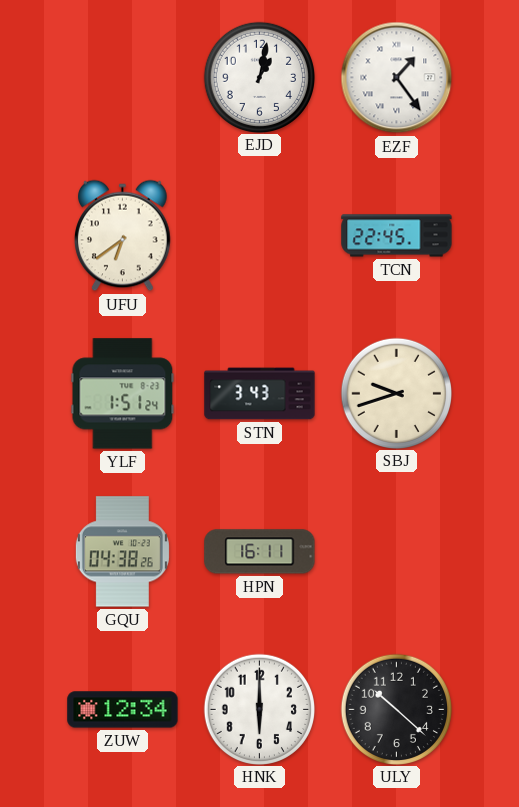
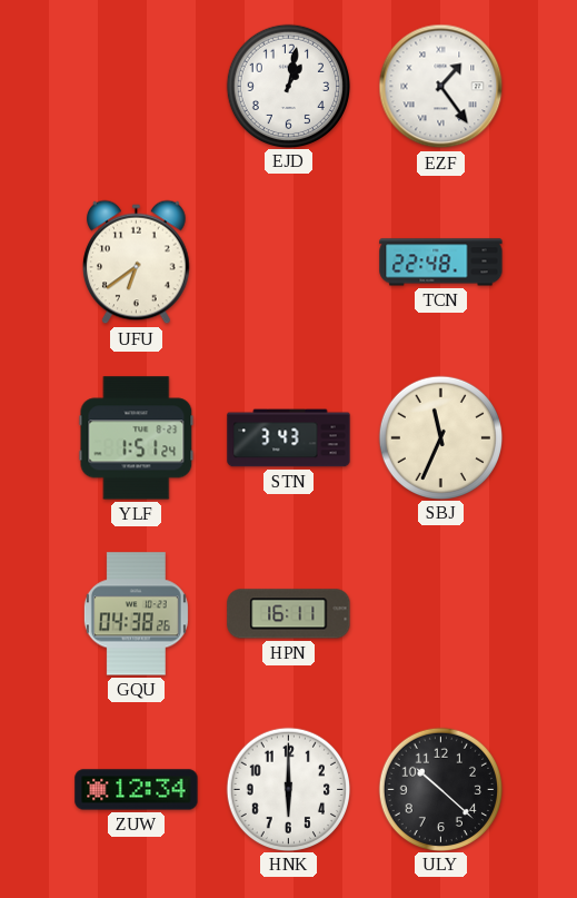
TCN: 22:45 -> 22:48 (441, 263)
SBJ: 9:42 -> 11:34 (440, 437)
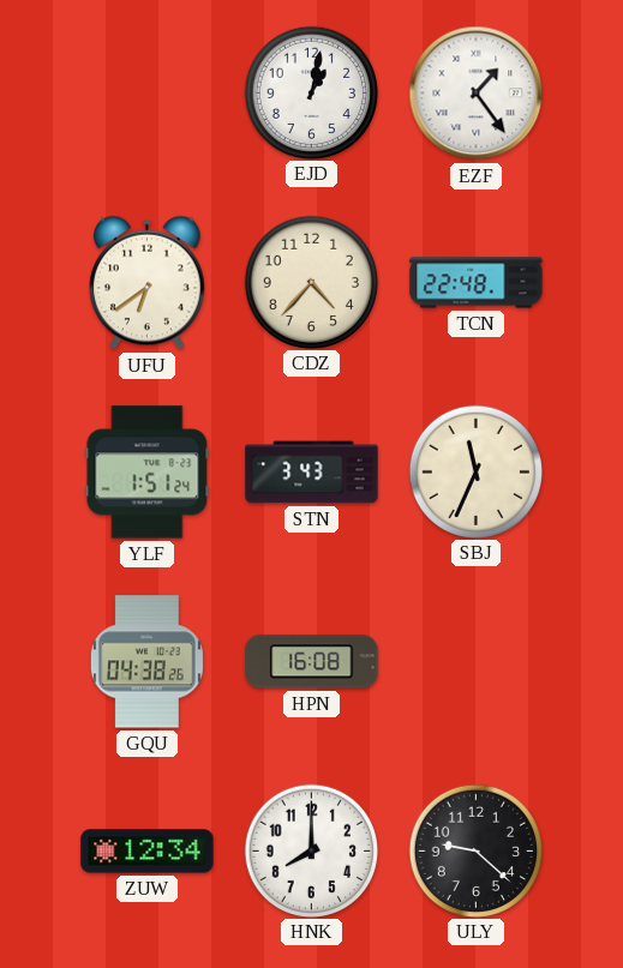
CDZ: none -> 4:37 (311, 282)
HPN: 16:11 -> 16:08 (312, 662)
HNK: 6:00 -> 8:00 (311, 850)
ULY: 10:22 -> 9:22 (475, 850)
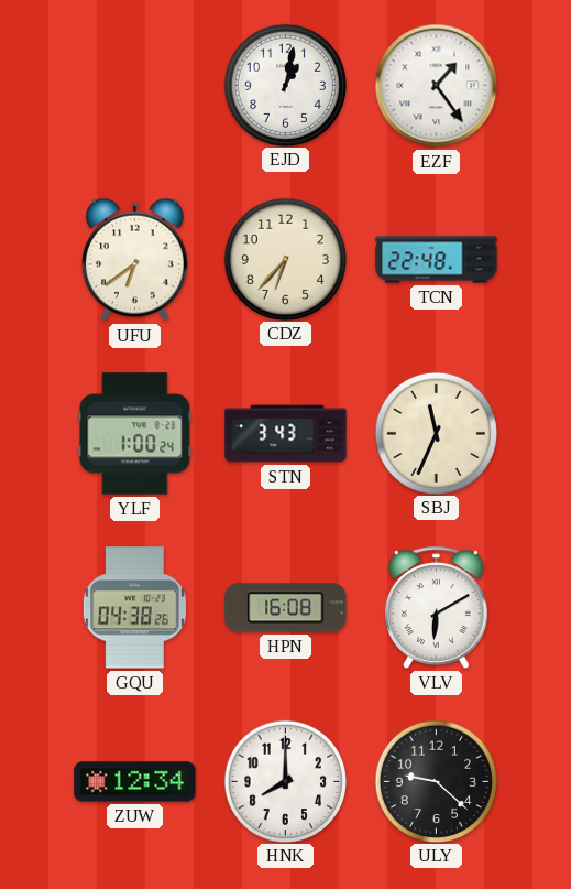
CDZ: 4:37 -> 6:37 (285, 259)
YLF: 1:51 -> 1:00 (135, 434)
VLV: none -> 6:10 (437, 607)
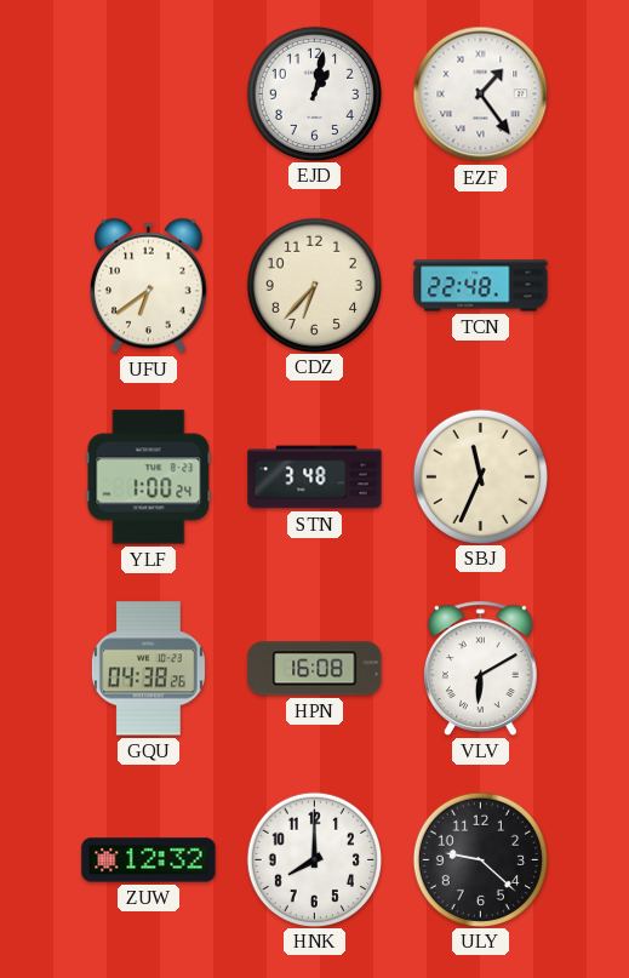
STN: 3:43 -> 3:48 (315, 477)
ZUW: 12:34 -> 12:32 (149, 860)
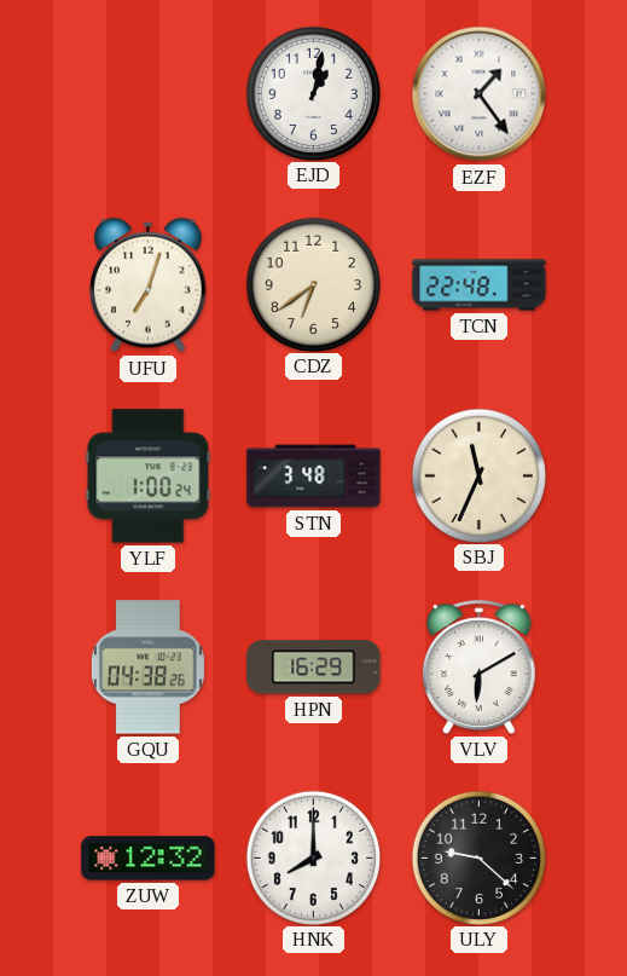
UFU: 6:39 -> 7:03 (149, 285)
CDZ: 6:37 -> 6:39 (313, 284)
HPN: 16:08 -> 16:29 (314, 668)
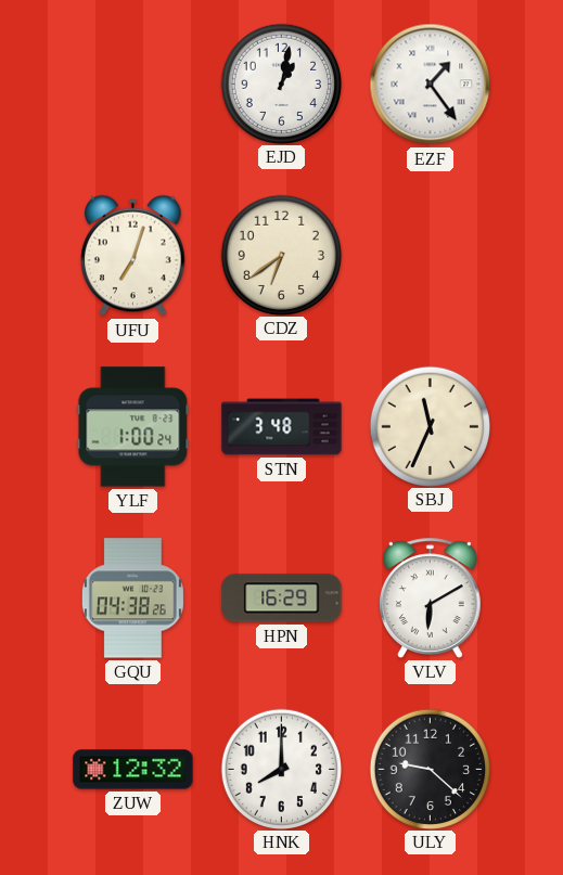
TCN: 22:48 -> none (480, 285)
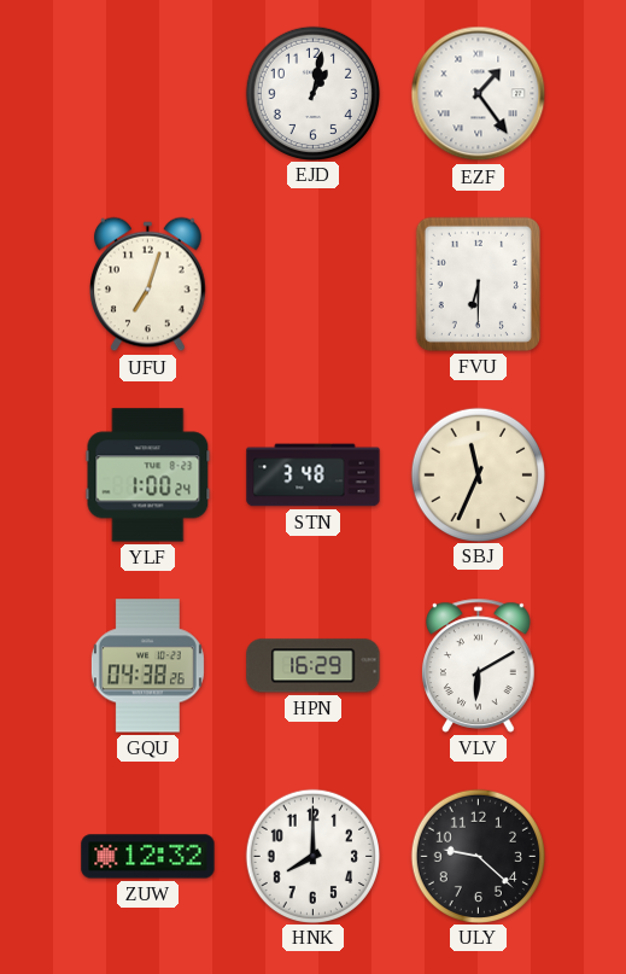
CDZ: 6:39 -> none (281, 255)
FVU: none -> 6:30 (478, 284)
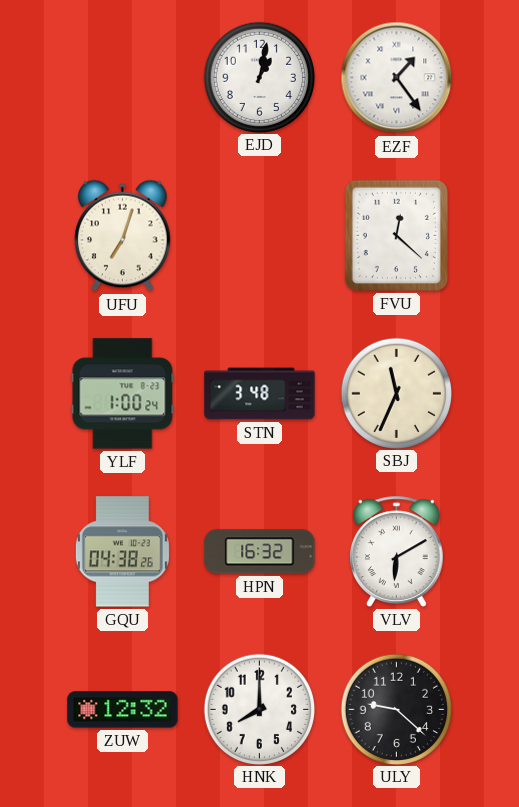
FVU: 6:30 -> 12:22 (396, 235)
HPN: 16:29 -> 16:32 (260, 552)
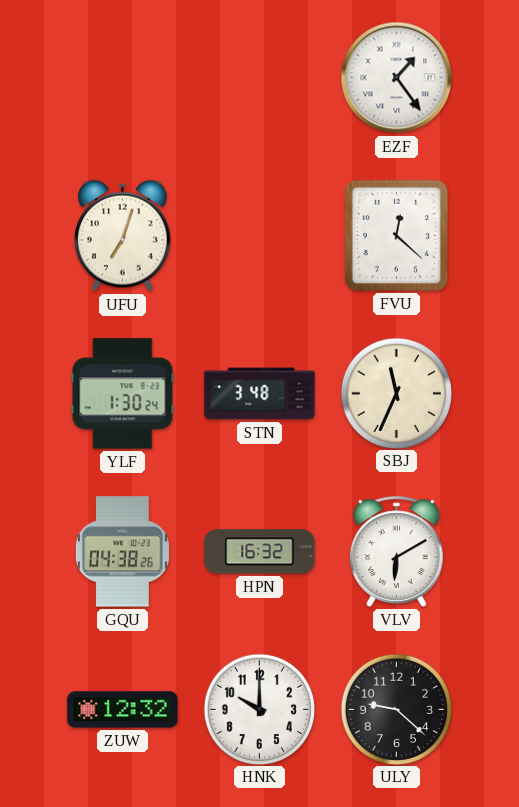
EJD: 1:02 -> none (259, 77)
YLF: 1:00 -> 1:30 (123, 394)
HNK: 8:00 -> 10:00 (259, 709)
